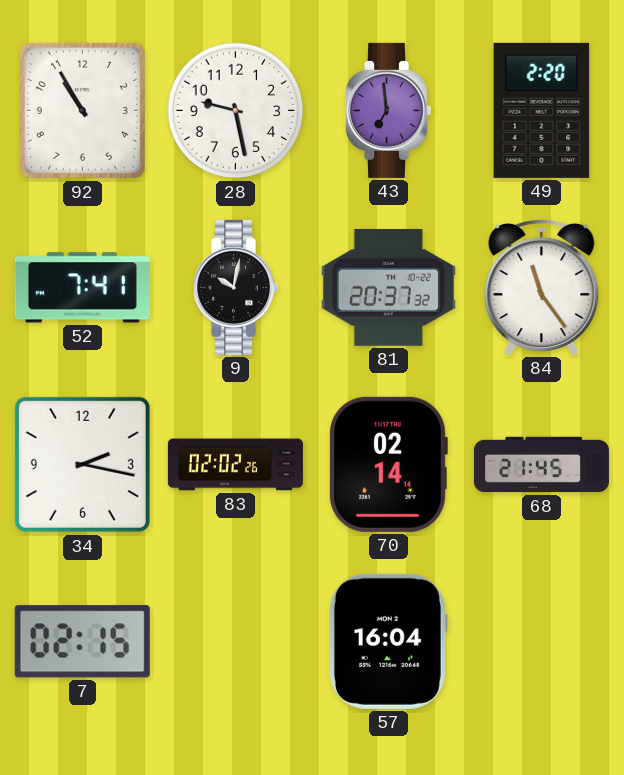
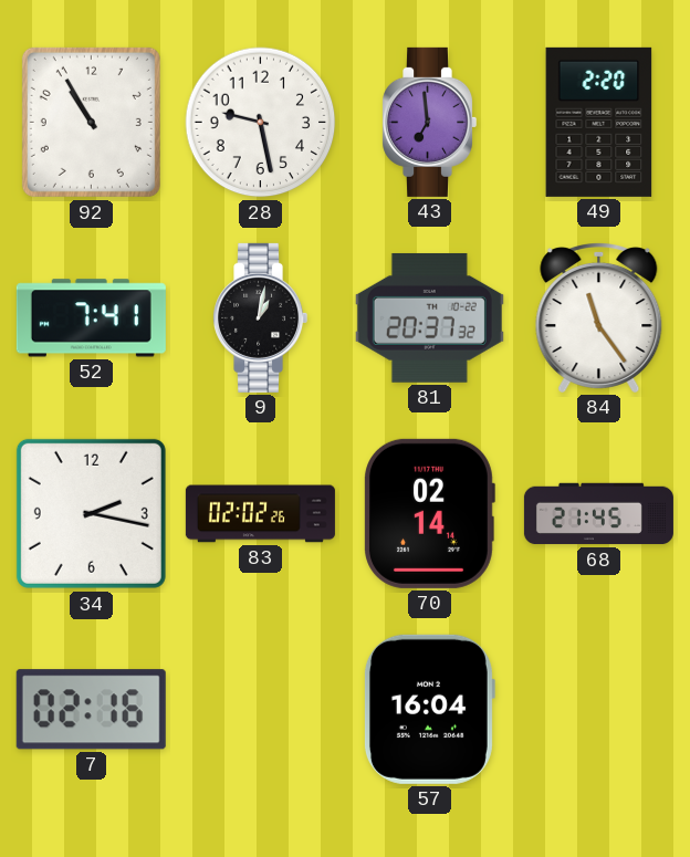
9: 10:02 -> 1:02 (261, 317)
7: 02:15 -> 02:16 (91, 710)
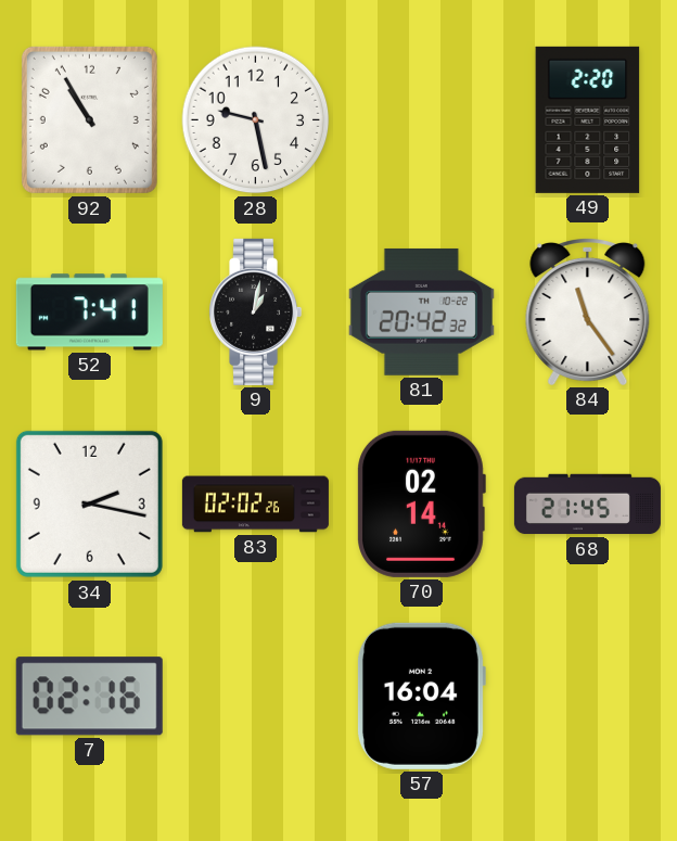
43: 6:59 -> none (430, 122)
81: 20:37 -> 20:42 (421, 311)
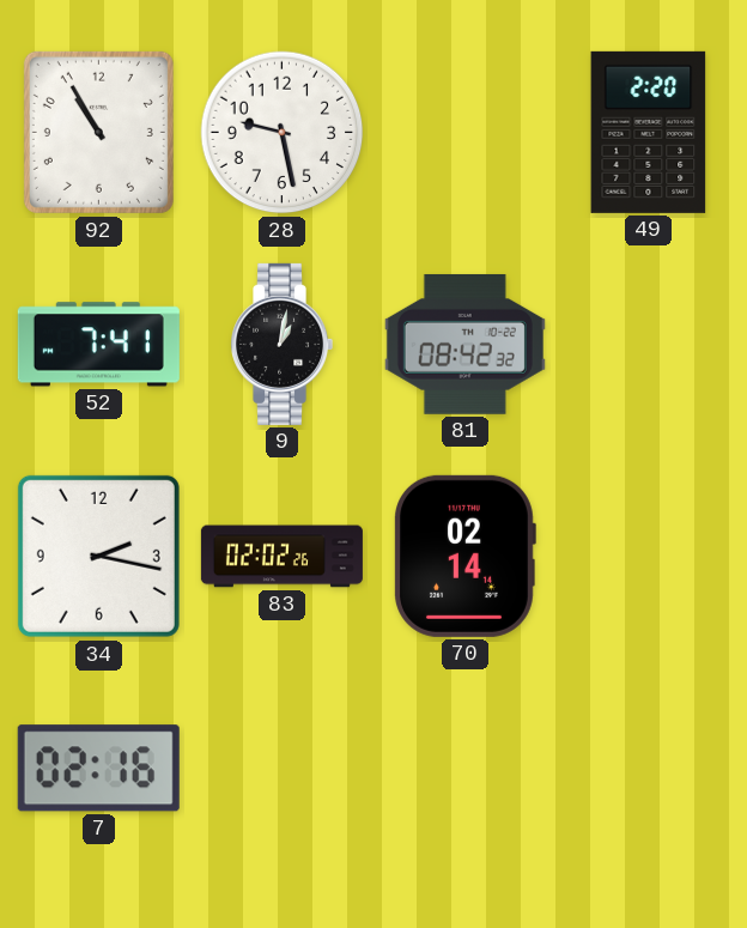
81: 20:42 -> 08:42 (464, 344)
84: 11:24 -> none (588, 313)
68: 21:45 -> none (587, 505)
57: 16:04 -> none (421, 696)
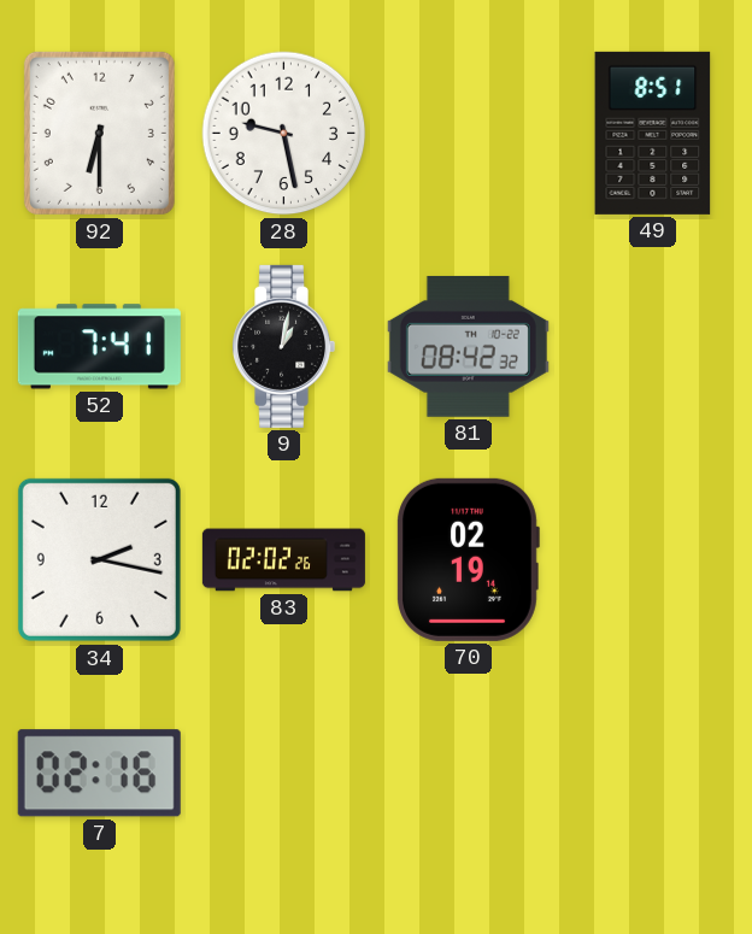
92: 10:55 -> 6:30 (99, 133)
49: 2:20 -> 8:51 (653, 133)
70: 02:14 -> 02:19 (468, 559)
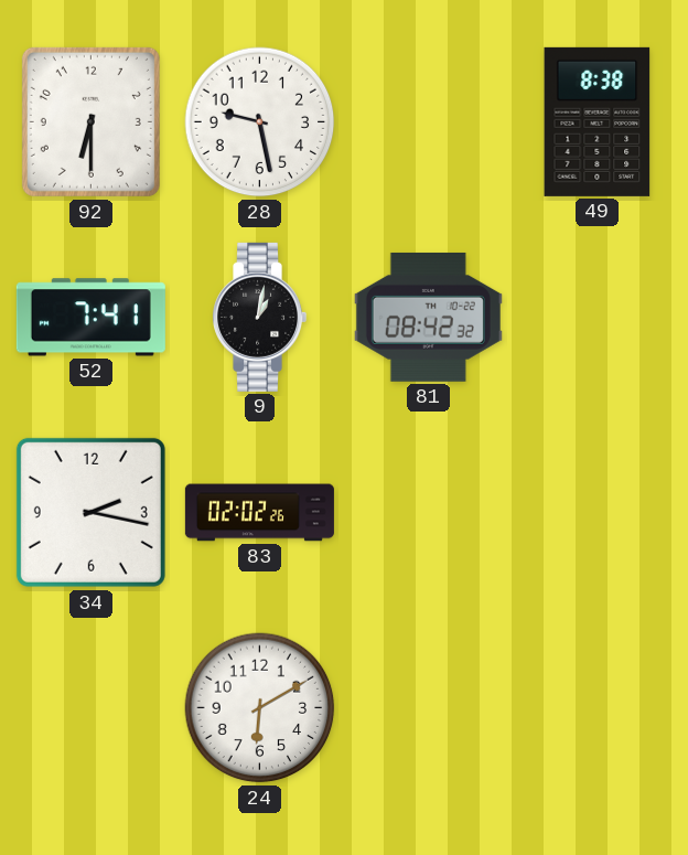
49: 8:51 -> 8:38 (598, 121)
70: 02:19 -> none (468, 559)
7: 02:16 -> none (99, 774)
24: none -> 6:10 (260, 708)
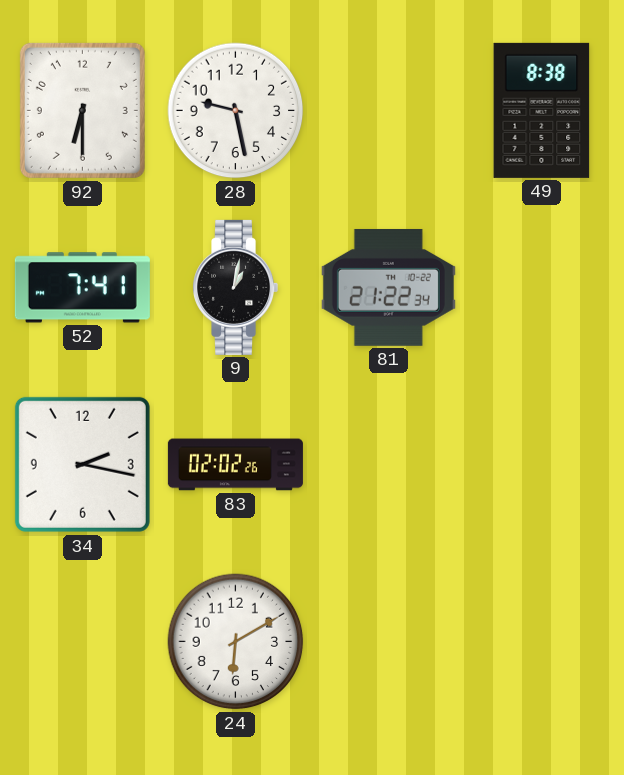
81: 08:42 -> 21:22 (388, 287)
